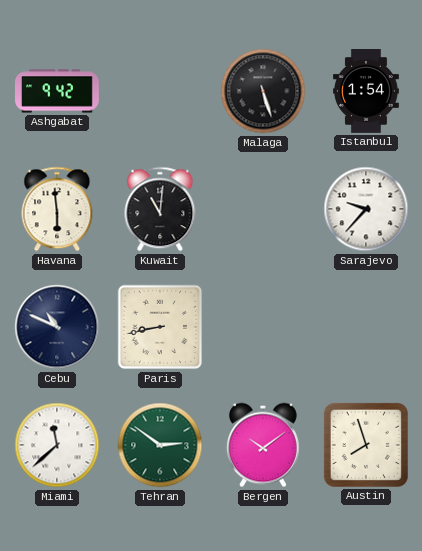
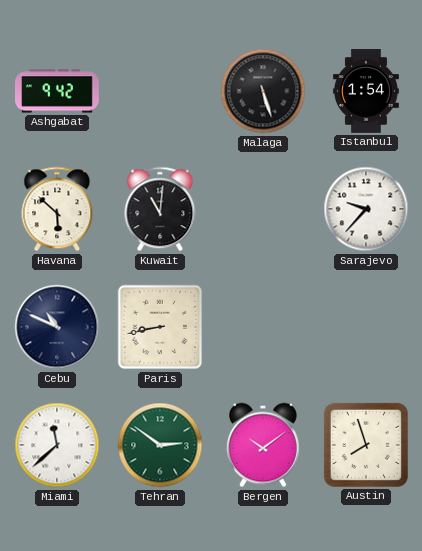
Havana: 5:59 -> 5:52 (57, 209)
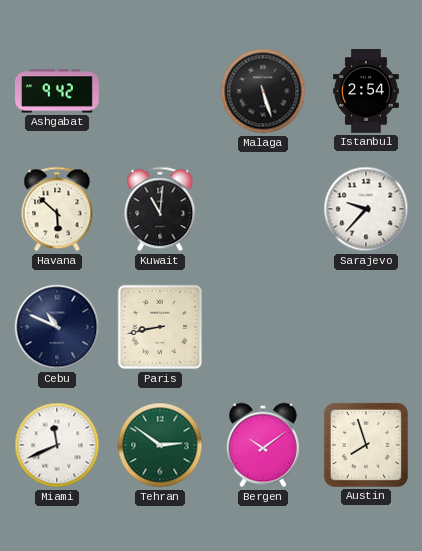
Istanbul: 1:54 -> 2:54 (366, 92)
Miami: 11:38 -> 11:41 (57, 445)
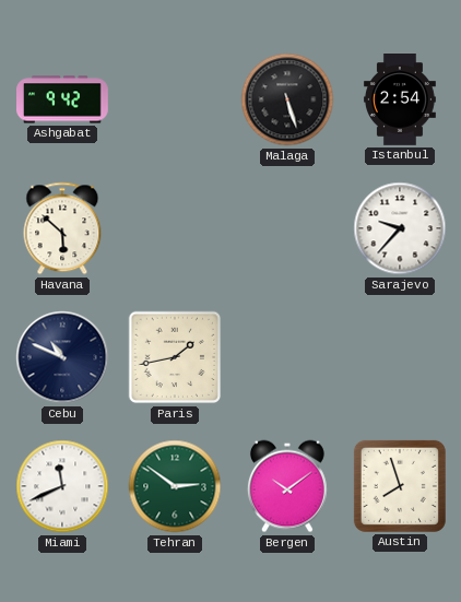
Kuwait: 11:01 -> none (160, 209)
Paris: 8:43 -> 1:43 (175, 357)
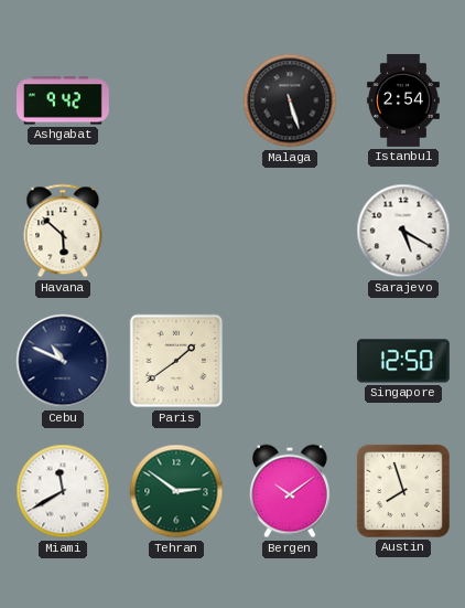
Sarajevo: 9:37 -> 5:20 (403, 231)
Paris: 1:43 -> 1:39 (176, 361)
Singapore: none -> 12:50 (404, 361)
Miami: 11:41 -> 11:40 (63, 491)
